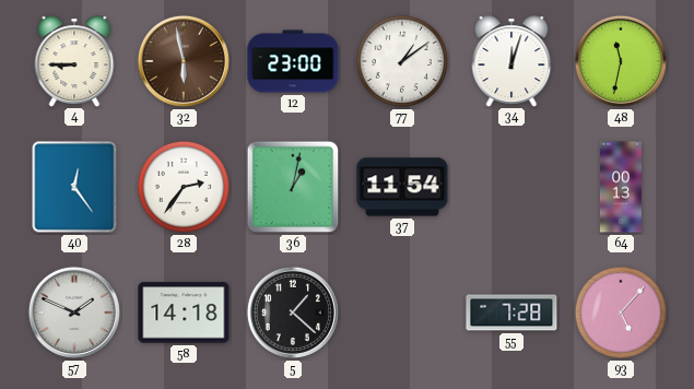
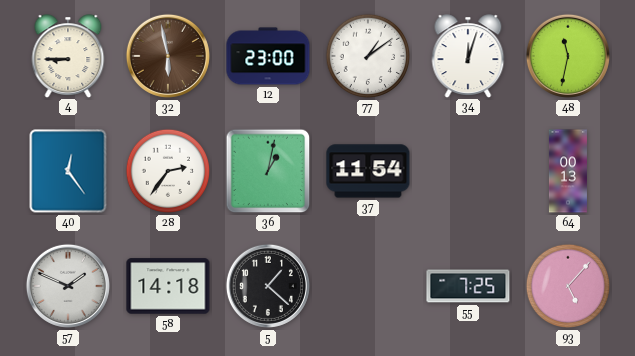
55: 7:28 -> 7:25 (468, 286)
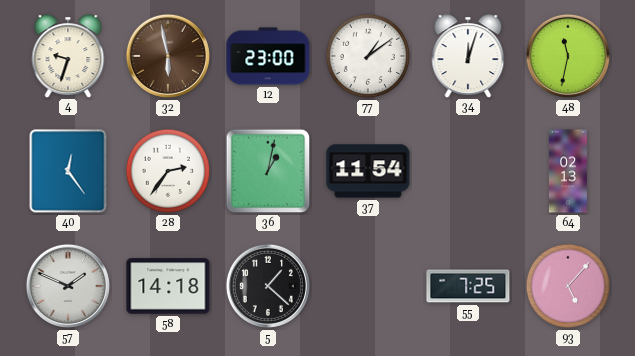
4: 8:45 -> 9:33 (68, 56)
64: 00:13 -> 02:13 (568, 171)
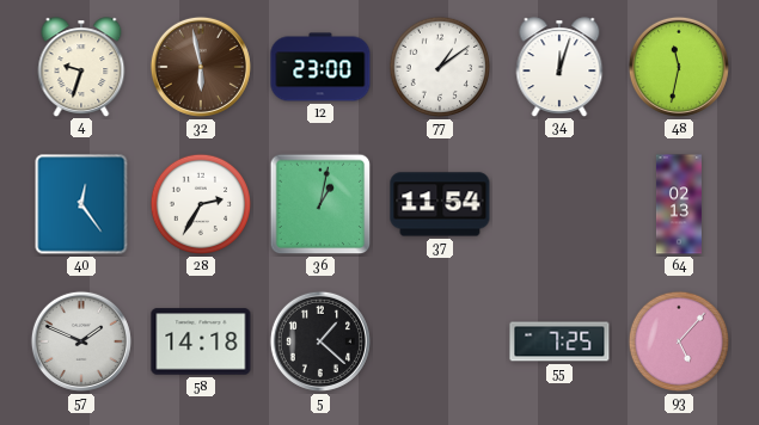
28: 2:36 -> 2:35 (201, 204)
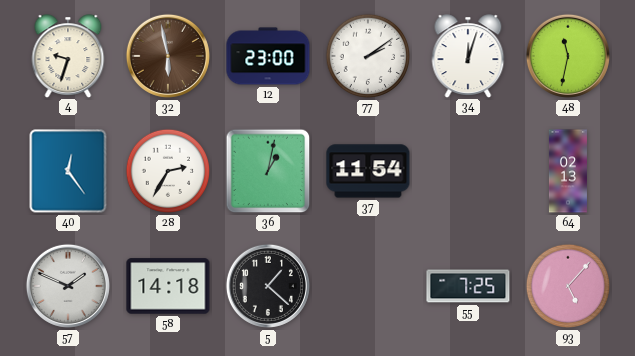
77: 1:09 -> 2:09 (368, 56)
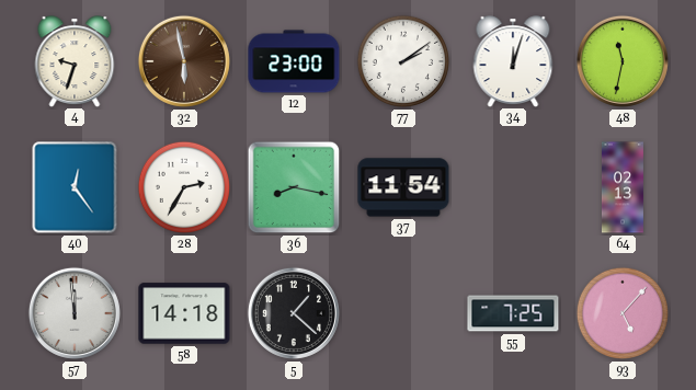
36: 1:02 -> 8:17 (294, 187)
57: 1:49 -> 11:59 (75, 313)
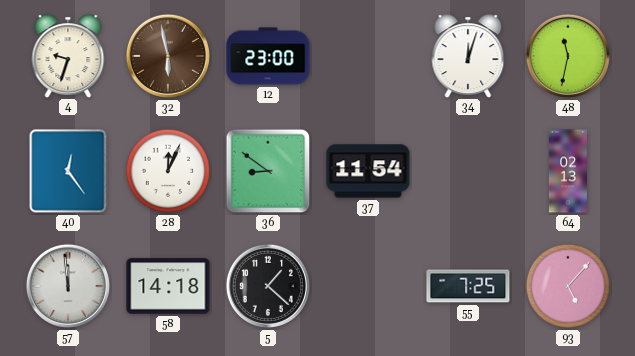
77: 2:09 -> none (403, 61)
28: 2:35 -> 12:04 (168, 171)
36: 8:17 -> 8:51 (268, 171)
